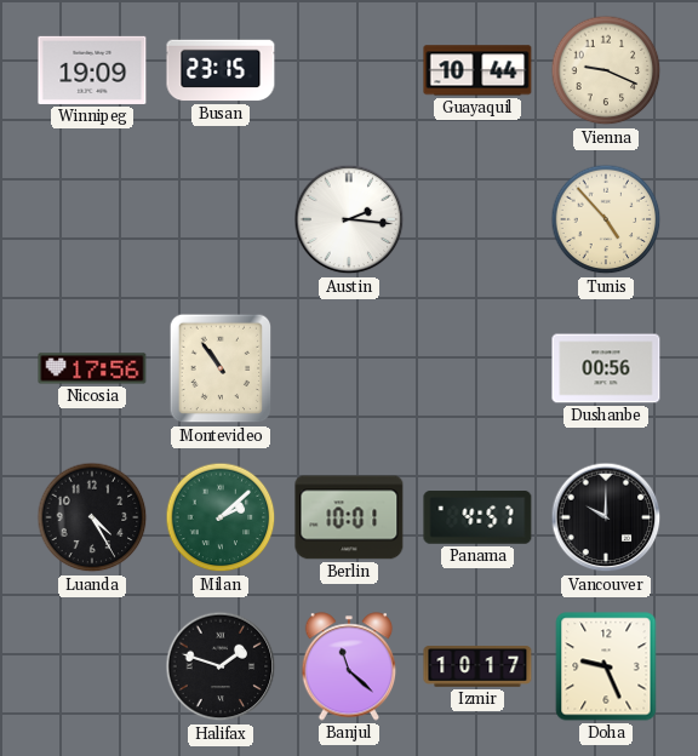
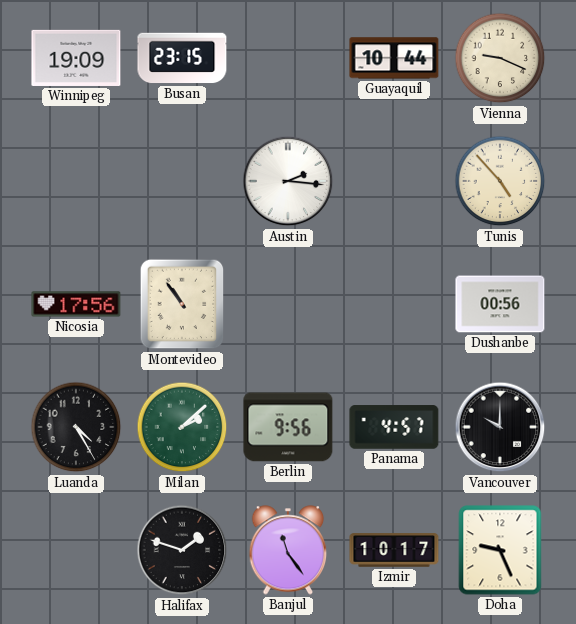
Berlin: 10:01 -> 9:56 (288, 427)
Banjul: 11:22 -> 11:24 (288, 550)
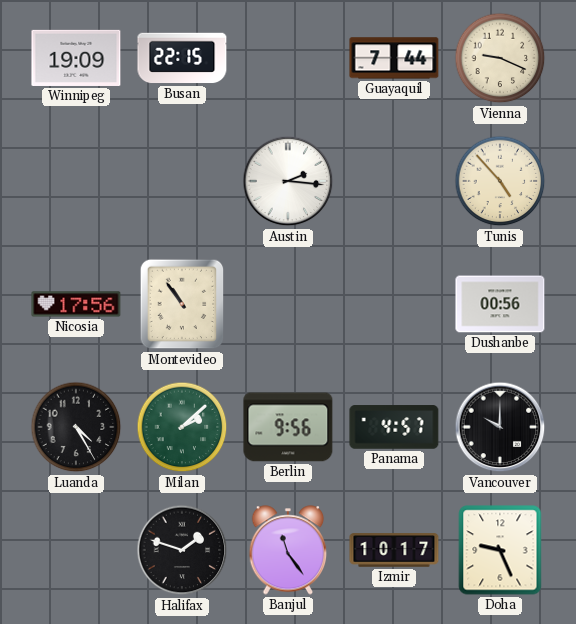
Busan: 23:15 -> 22:15 (182, 58)
Guayaquil: 10:44 -> 7:44 (394, 58)
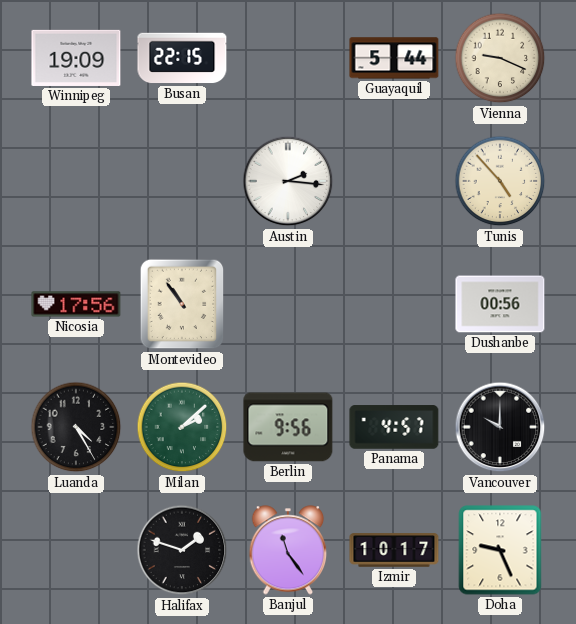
Guayaquil: 7:44 -> 5:44 (394, 58)
